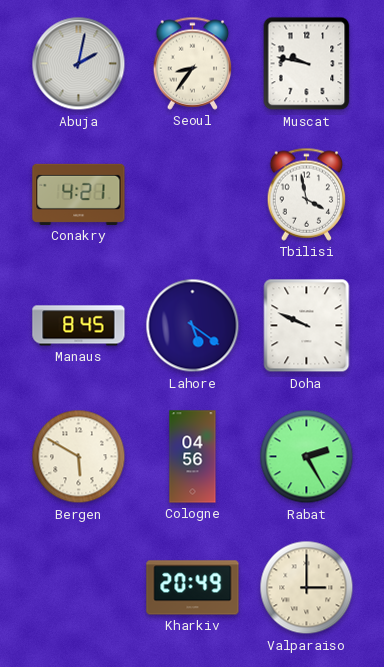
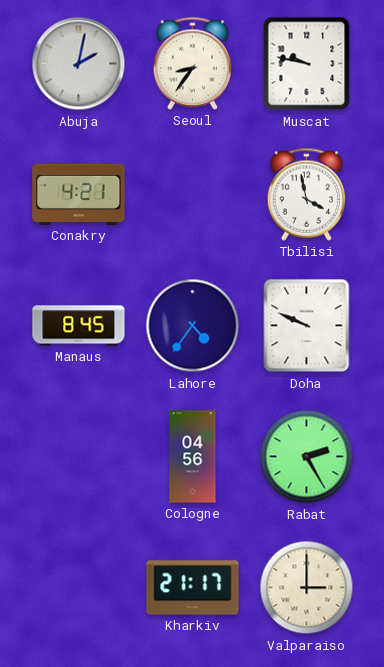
Lahore: 5:21 -> 4:36 (193, 326)
Bergen: 5:50 -> none (79, 457)
Kharkiv: 20:49 -> 21:17 (193, 588)
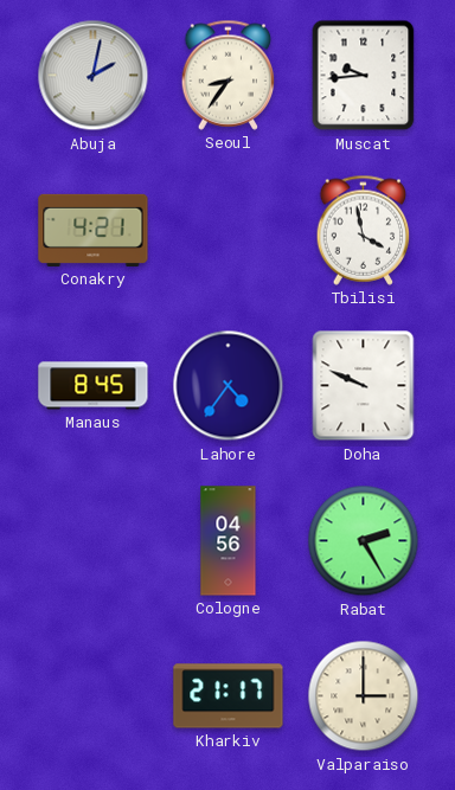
Muscat: 9:47 -> 9:44 (364, 76)
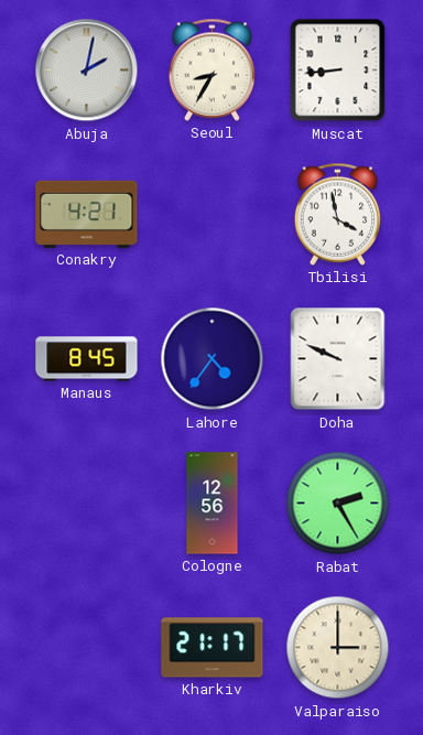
Seoul: 8:36 -> 8:35 (213, 69)
Muscat: 9:44 -> 8:44 (338, 71)
Cologne: 04:56 -> 12:56 (213, 504)
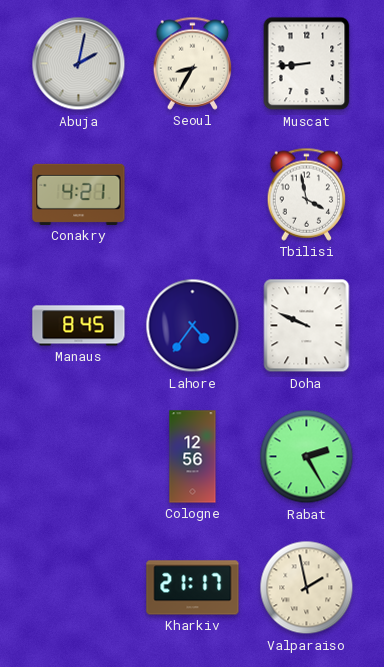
Valparaiso: 3:00 -> 1:58 (307, 588)
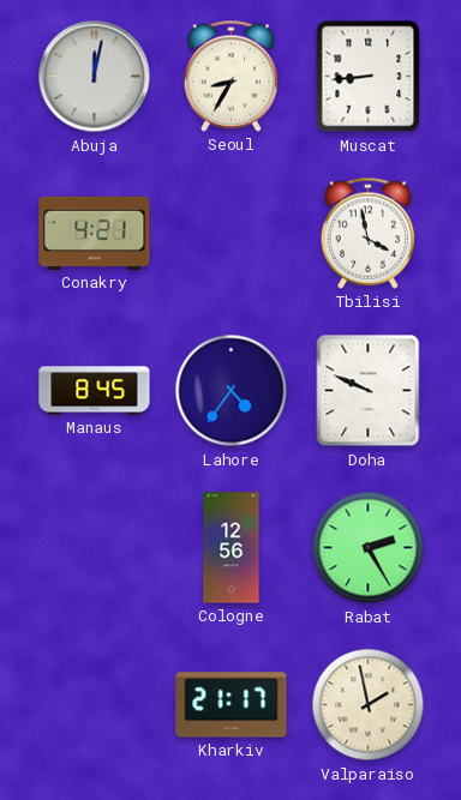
Abuja: 2:02 -> 12:02 (95, 77)
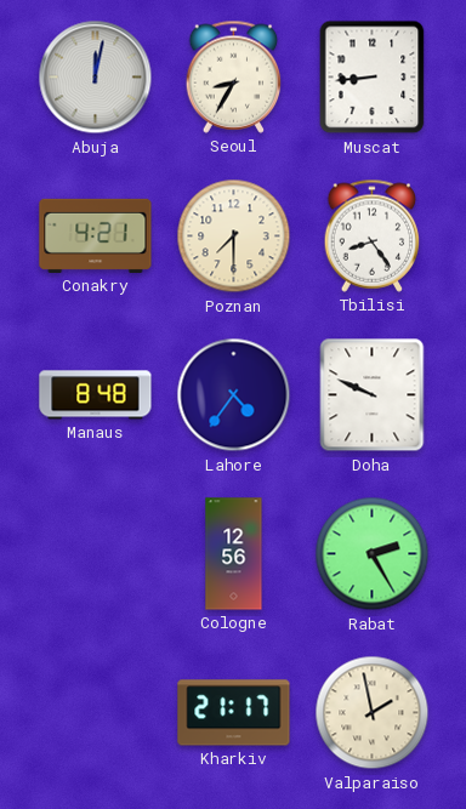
Poznan: none -> 7:30 (234, 237)
Tbilisi: 3:58 -> 8:24 (373, 235)
Manaus: 8:45 -> 8:48 (96, 395)
